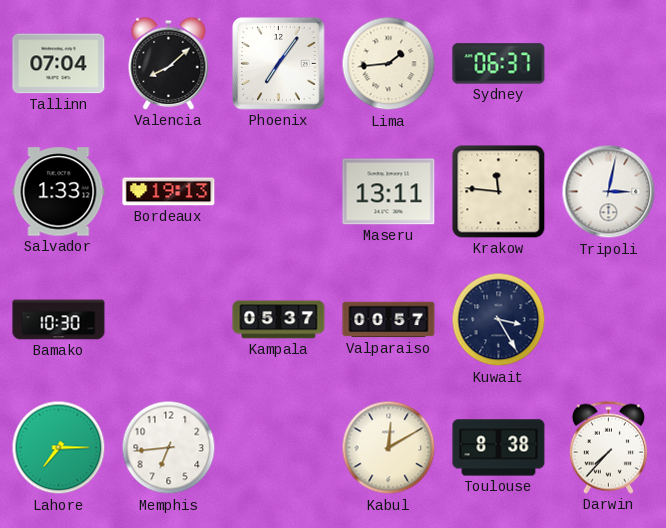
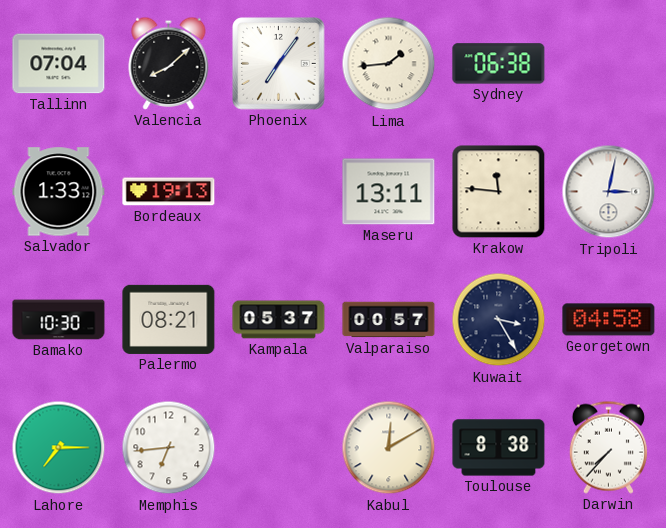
Sydney: 06:37 -> 06:38 (499, 64)
Palermo: none -> 08:21 (169, 319)
Georgetown: none -> 04:58 (609, 320)
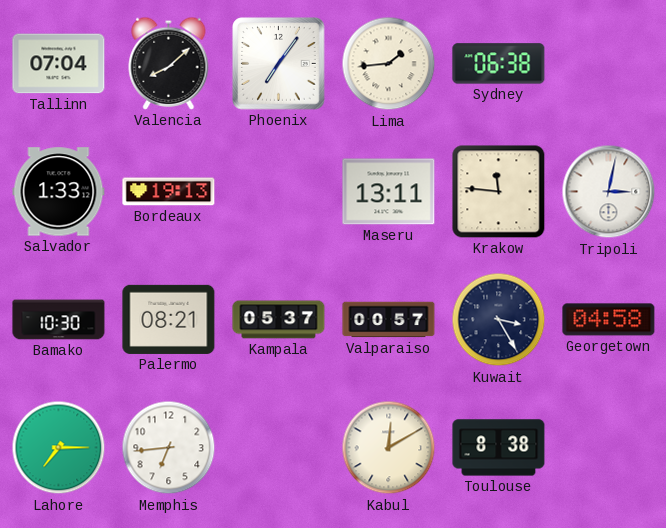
Darwin: 7:37 -> none (608, 447)
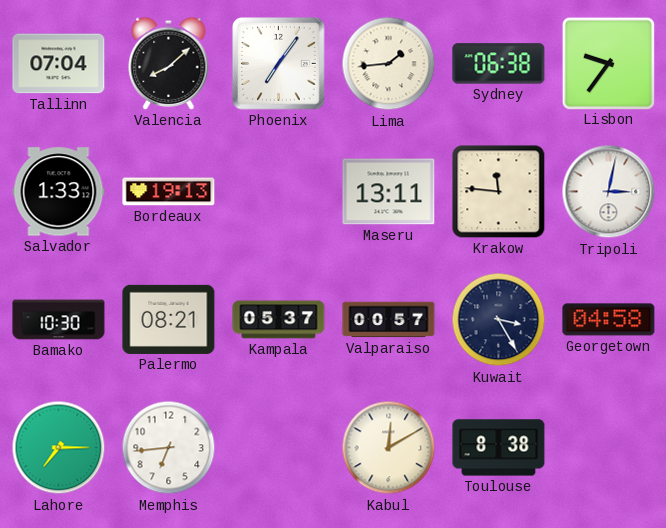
Lisbon: none -> 9:36 (608, 63)
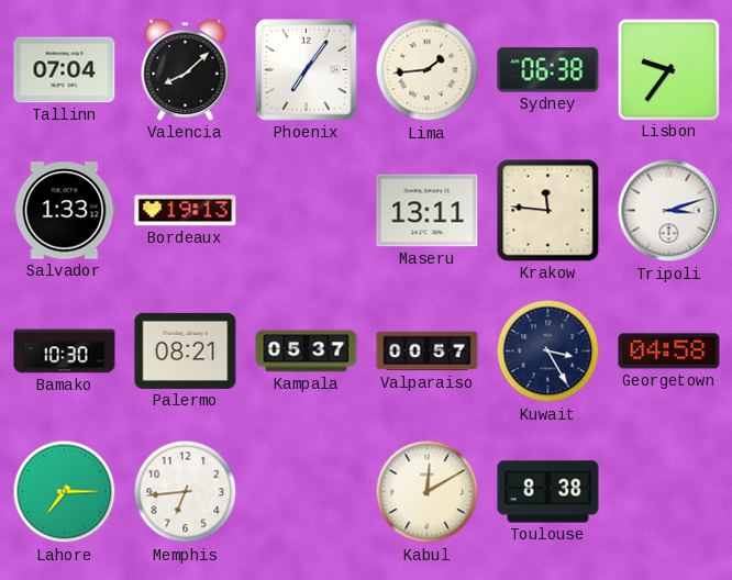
Tripoli: 3:02 -> 3:12 (669, 211)
